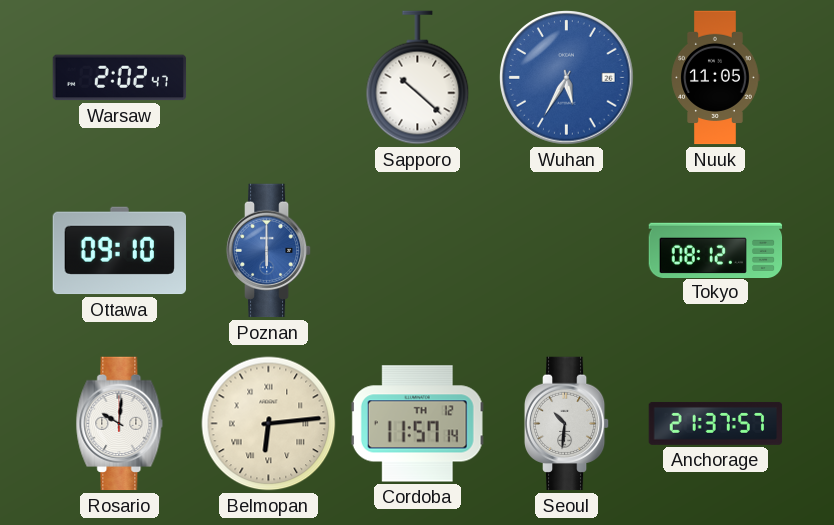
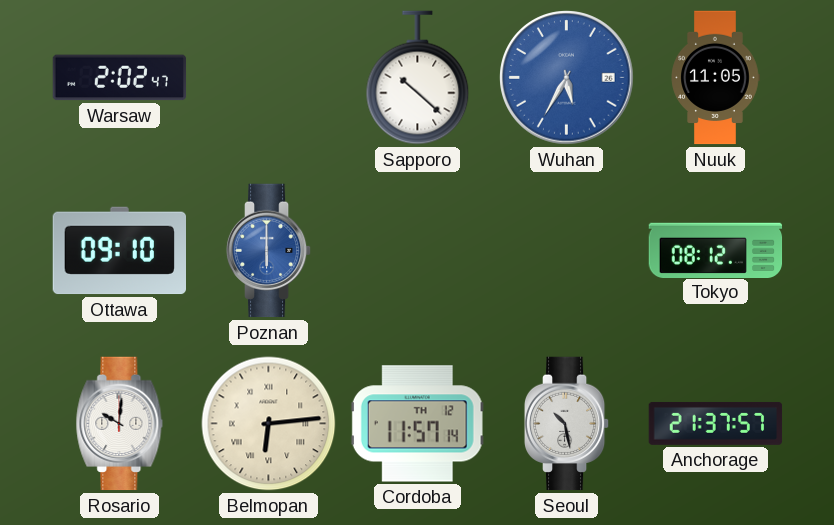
Seoul: 10:31 -> 10:28 (567, 424)
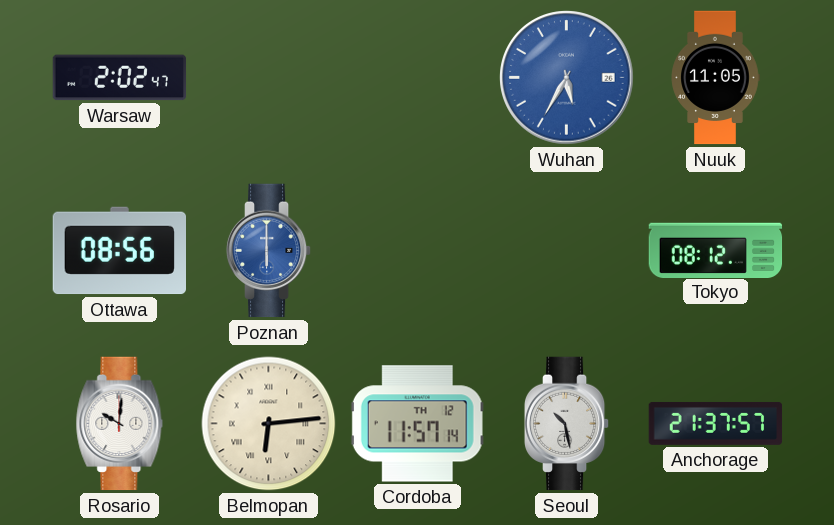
Sapporo: 10:22 -> none (418, 78)
Ottawa: 09:10 -> 08:56 (119, 251)
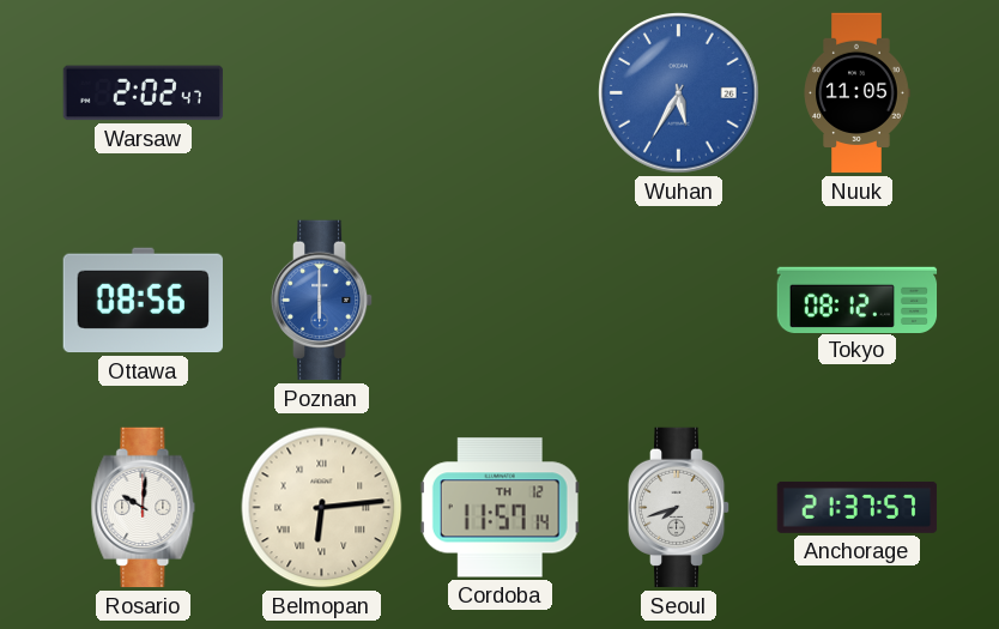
Seoul: 10:28 -> 7:42 (679, 508)
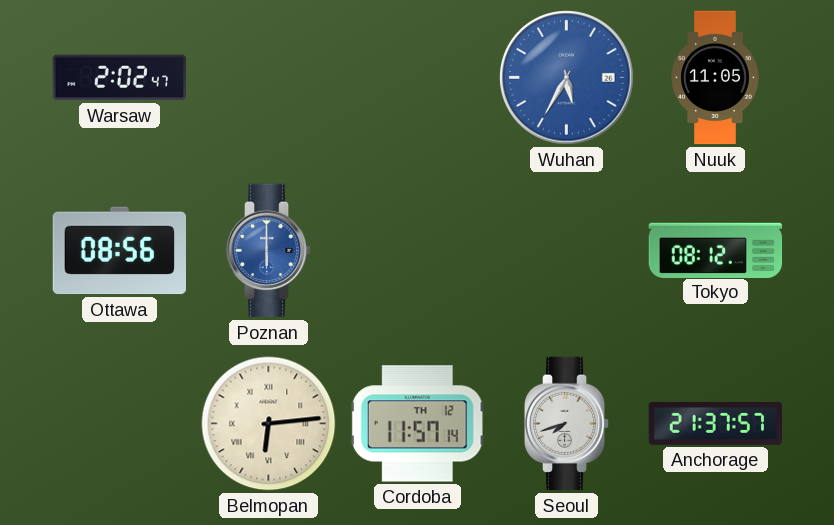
Rosario: 10:01 -> none (144, 508)
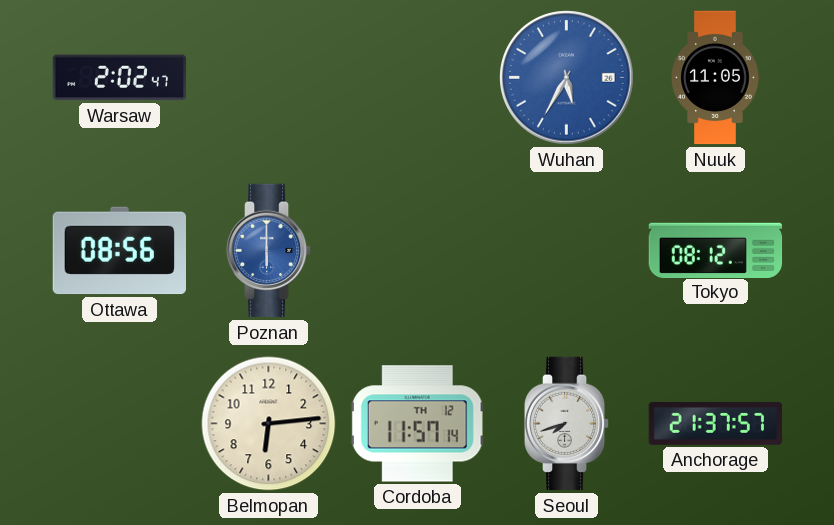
Belmopan numerals: Roman -> Arabic (269, 424)
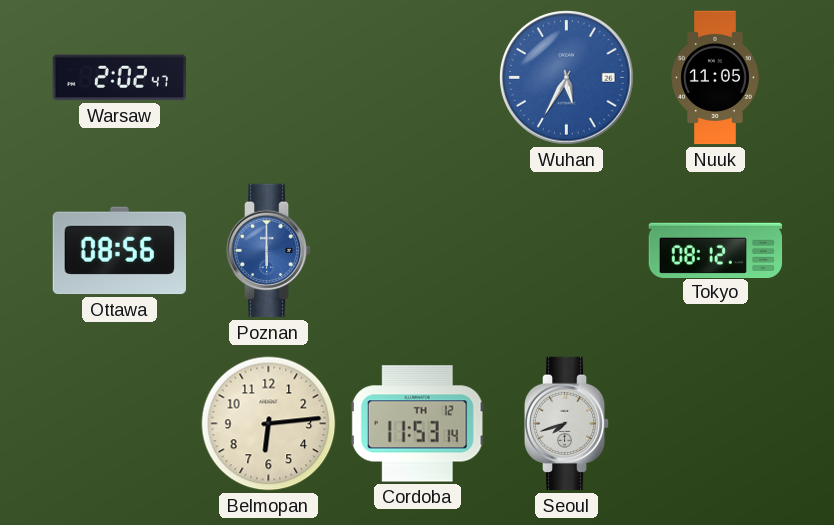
Cordoba: 11:57 -> 11:53 (417, 424)
Anchorage: 21:37 -> none (716, 423)
